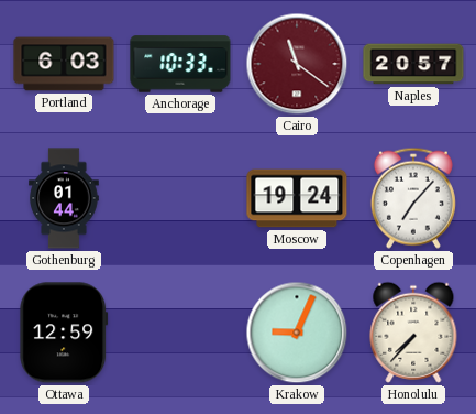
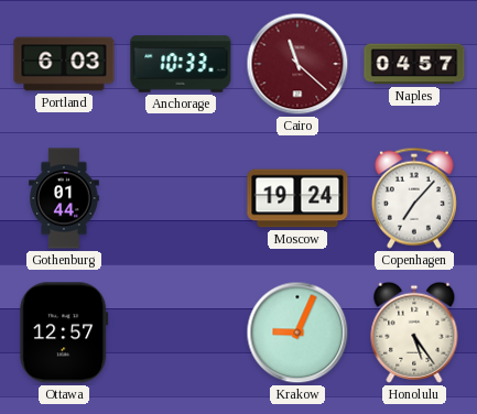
Cairo: 11:21 -> 11:22 (297, 64)
Naples: 20:57 -> 04:57 (414, 64)
Ottawa: 12:59 -> 12:57 (64, 333)
Honolulu: 7:37 -> 5:24 (414, 333)
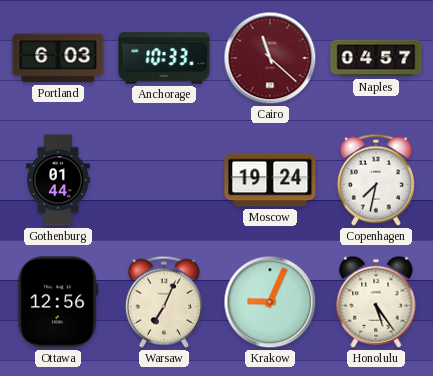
Copenhagen: 7:07 -> 7:32 (376, 180)
Ottawa: 12:57 -> 12:56 (58, 302)
Warsaw: none -> 7:04 (164, 302)
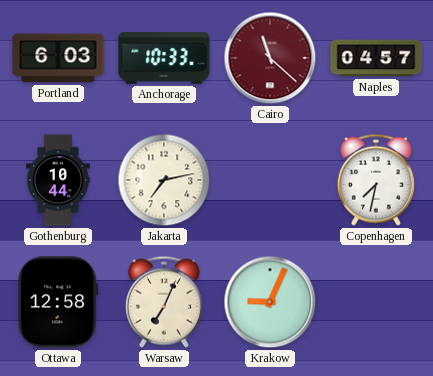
Gothenburg: 01:44 -> 10:44 (58, 180)
Jakarta: none -> 7:13 (164, 180)
Moscow: 19:24 -> none (270, 180)
Ottawa: 12:56 -> 12:58 (58, 302)
Honolulu: 5:24 -> none (376, 302)
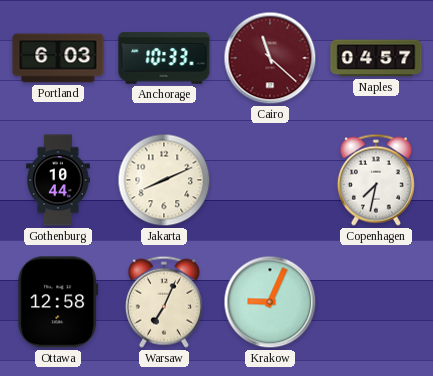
Jakarta: 7:13 -> 8:11 (164, 180)
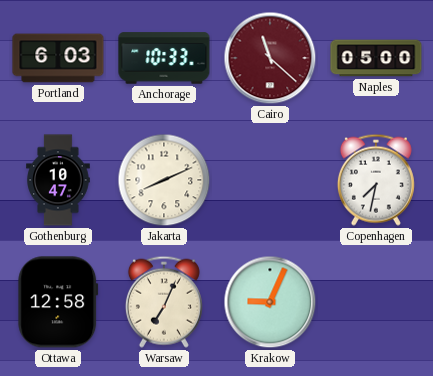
Naples: 04:57 -> 05:00 (376, 58)
Gothenburg: 10:44 -> 10:47 (58, 180)
